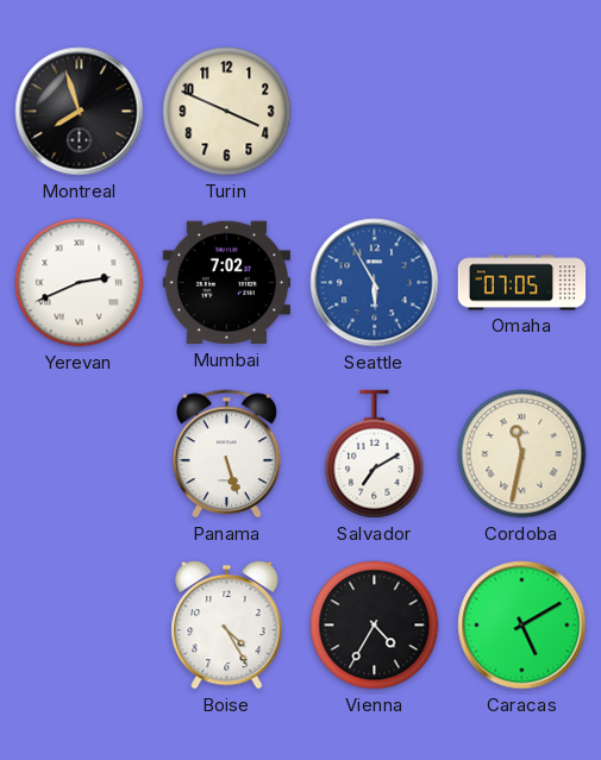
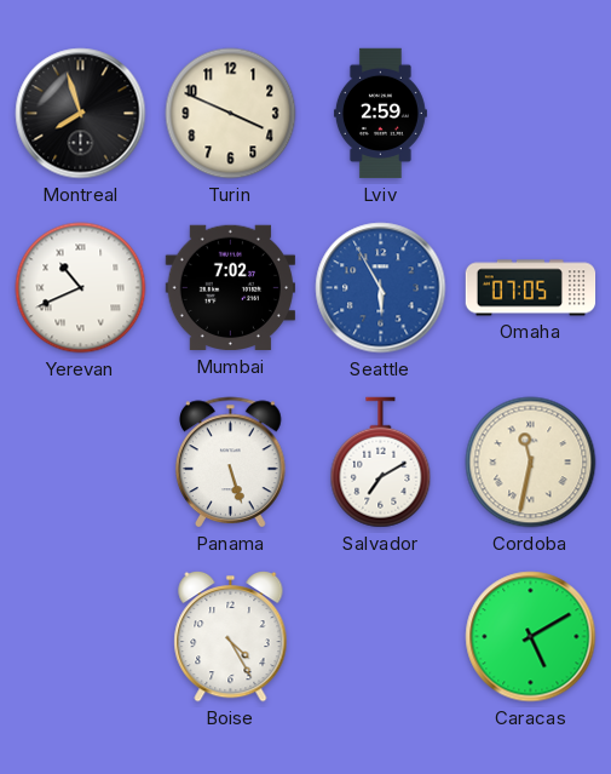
Lviv: none -> 2:59 (380, 114)
Yerevan: 2:41 -> 10:41 (81, 288)
Vienna: 4:35 -> none (375, 626)
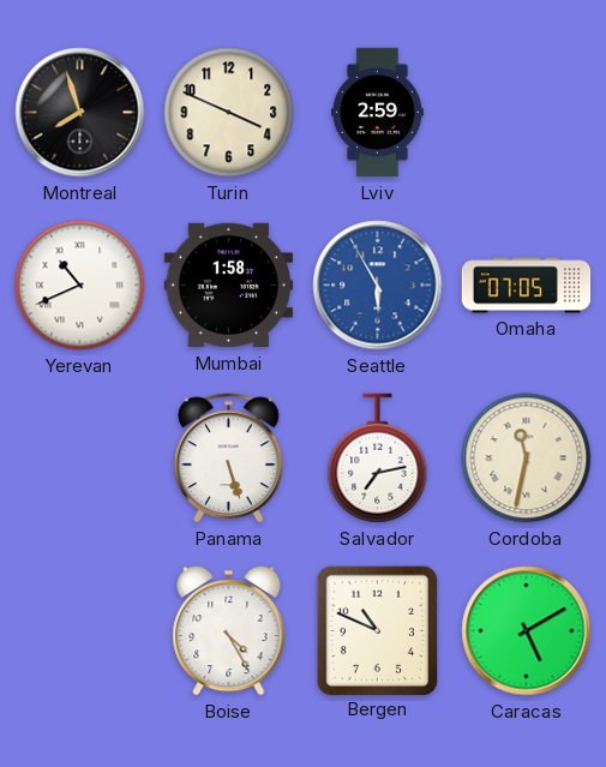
Mumbai: 7:02 -> 1:58 (228, 286)
Salvador: 7:10 -> 7:13 (378, 459)
Bergen: none -> 10:49 (377, 630)
